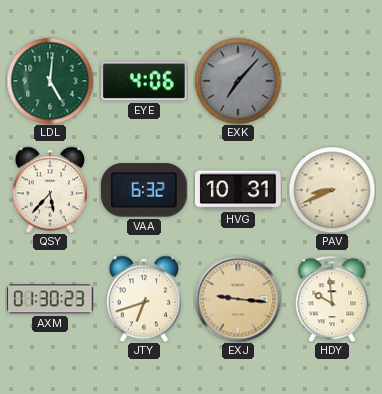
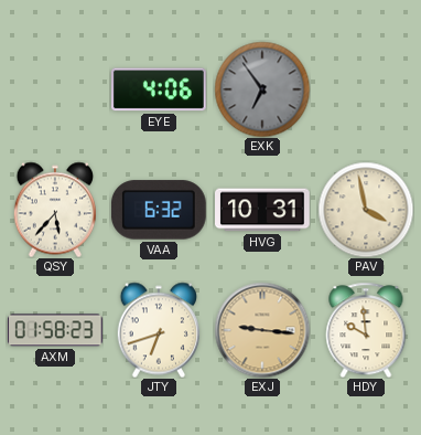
LDL: 5:01 -> none (50, 81)
EXK: 7:07 -> 6:54 (262, 89)
PAV: 8:41 -> 3:58 (366, 210)
AXM: 01:30 -> 01:58 (55, 330)
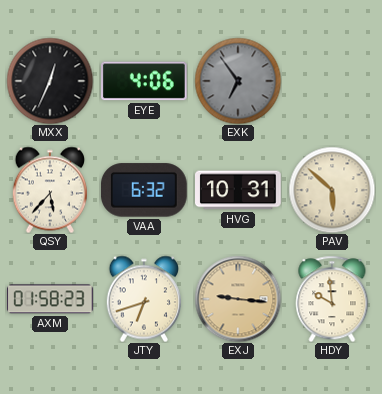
MXX: none -> 12:34 (50, 81)
PAV: 3:58 -> 5:52 (332, 190)
